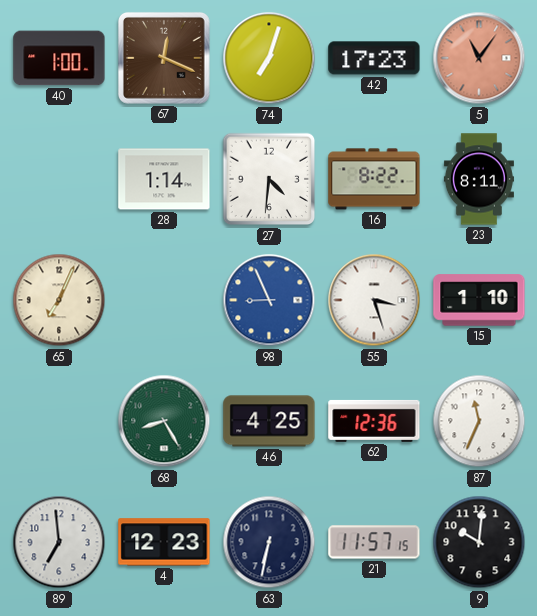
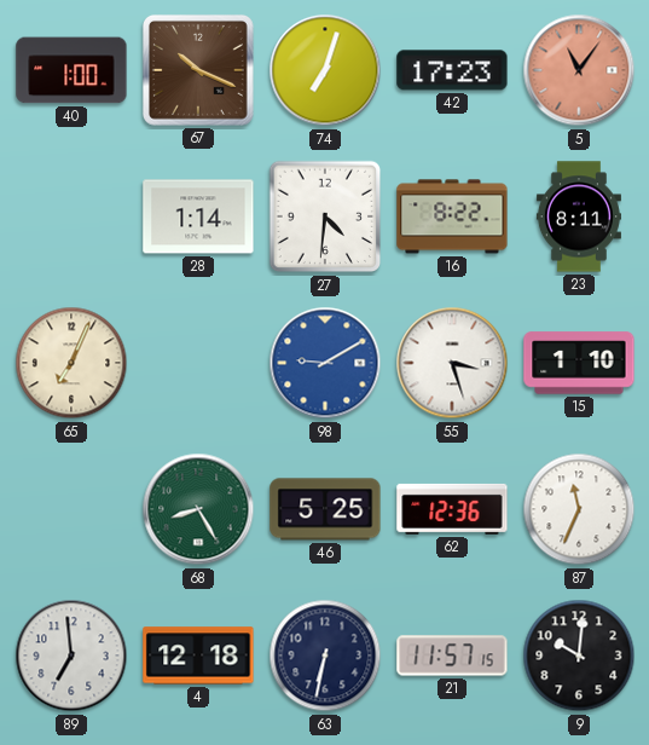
67: 12:19 -> 10:19 (198, 70)
98: 8:56 -> 9:10 (325, 363)
46: 4:25 -> 5:25 (325, 509)
4: 12:23 -> 12:18 (198, 656)
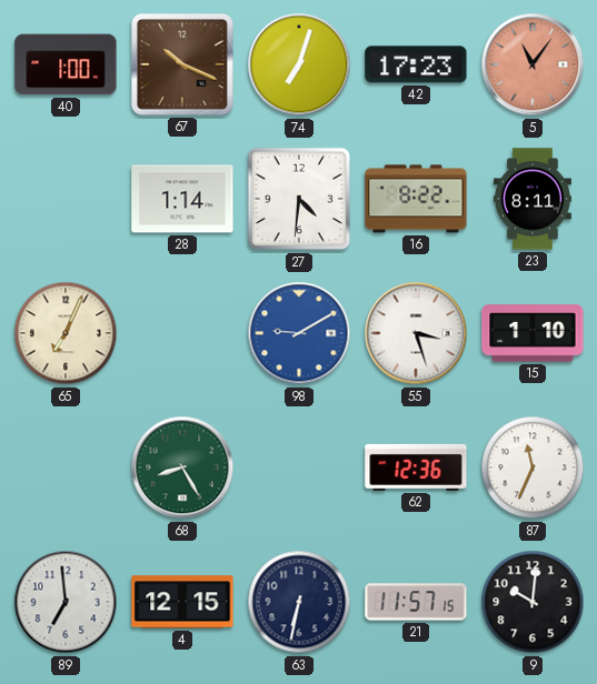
46: 5:25 -> none (325, 509)
4: 12:18 -> 12:15 (182, 602)
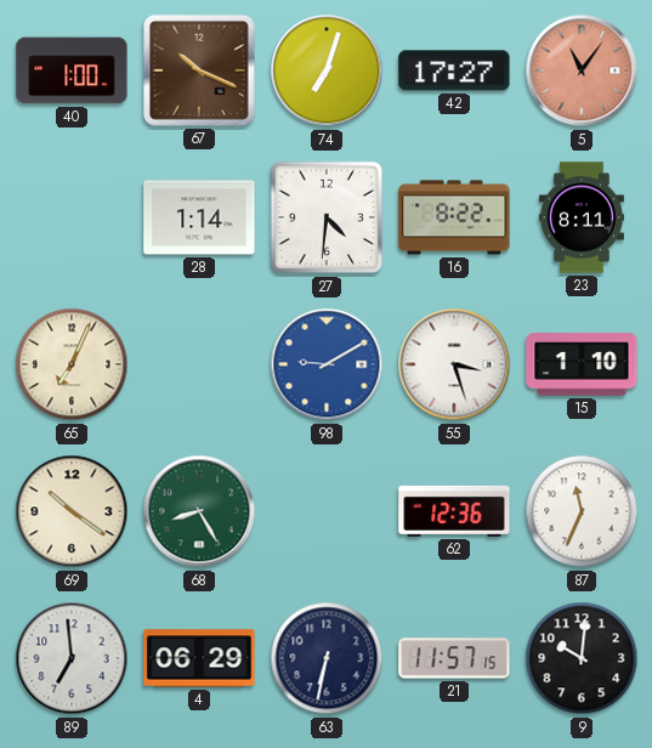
42: 17:23 -> 17:27 (454, 70)
69: none -> 10:21 (72, 511)
4: 12:15 -> 06:29 (199, 658)
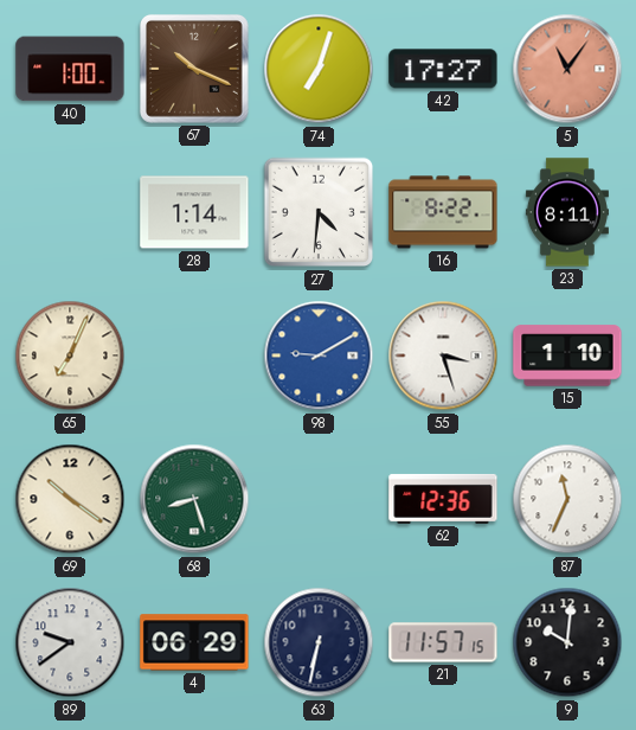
68: 8:25 -> 8:27 (194, 499)
89: 6:59 -> 9:39 (70, 642)
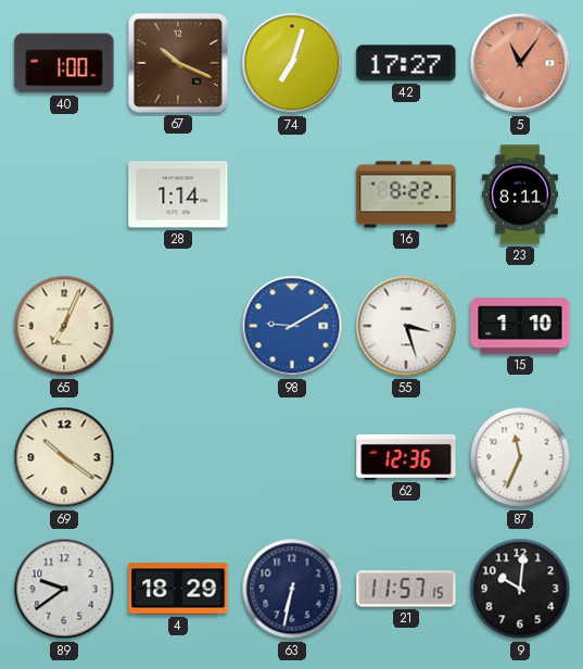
27: 4:31 -> none (319, 212)
68: 8:27 -> none (194, 499)
4: 06:29 -> 18:29 (178, 589)
